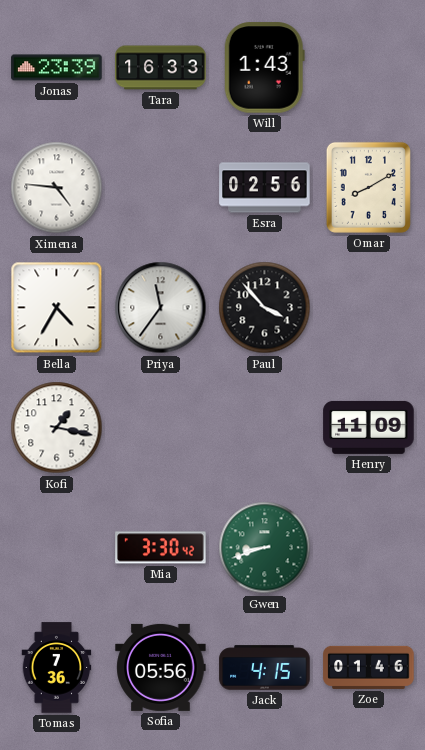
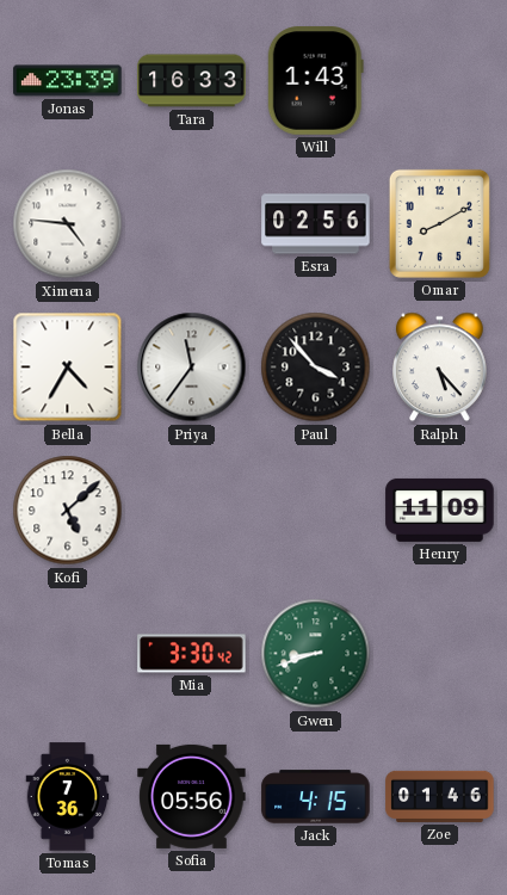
Ralph: none -> 5:23 (440, 368)
Kofi: 1:17 -> 5:08 (68, 511)
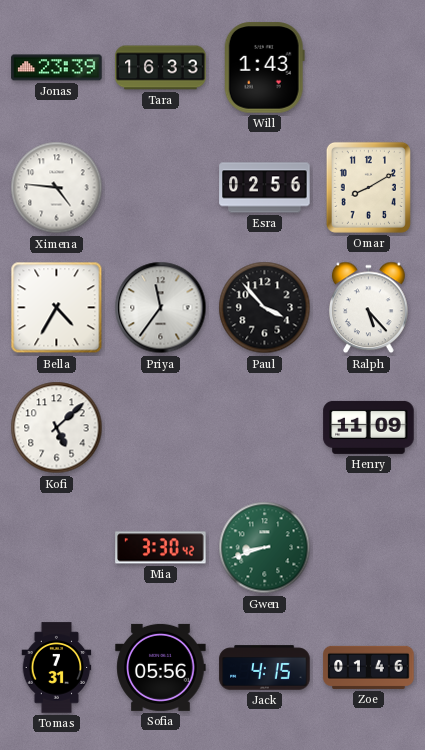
Tomas: 7:36 -> 7:31 (57, 668)
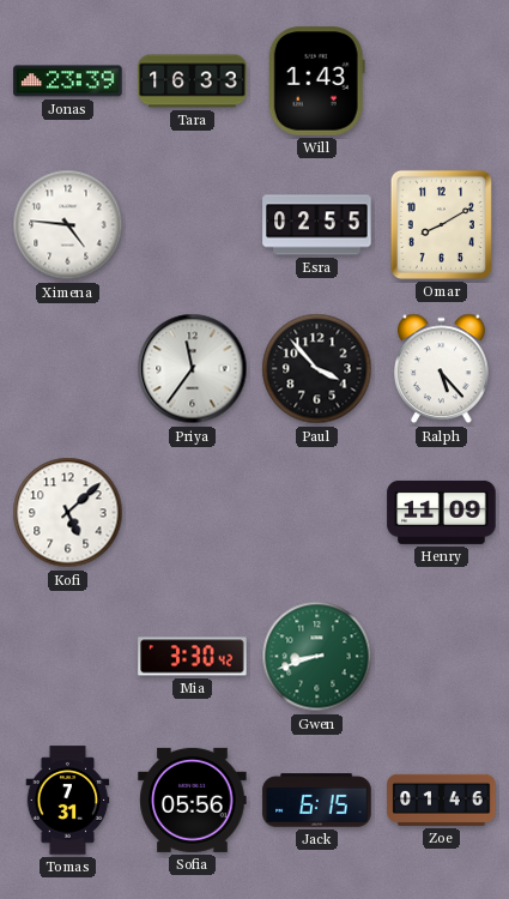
Esra: 02:56 -> 02:55 (317, 225)
Bella: 4:35 -> none (57, 308)
Jack: 4:15 -> 6:15 (317, 801)
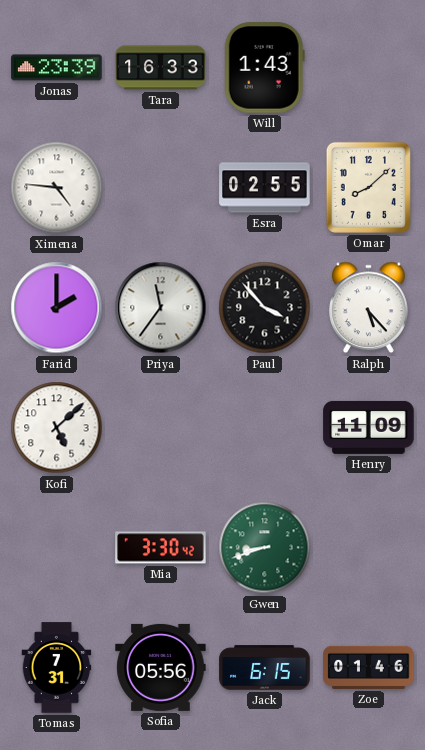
Omar: 8:10 -> 8:08 (368, 187)
Farid: none -> 2:00 (57, 308)
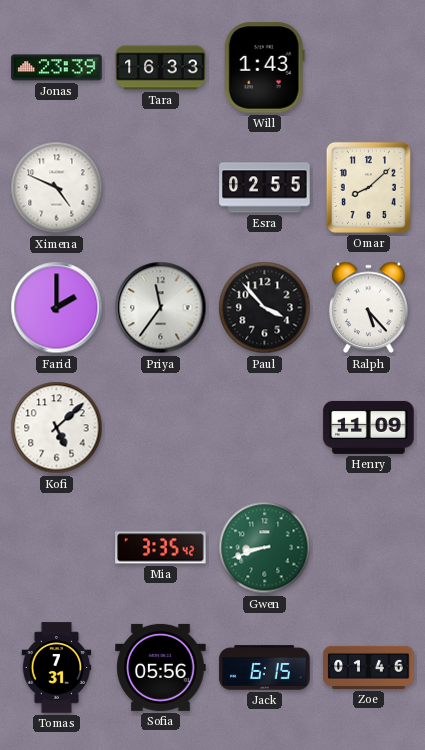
Ximena: 4:46 -> 4:49 (57, 188)
Mia: 3:30 -> 3:35 (161, 548)
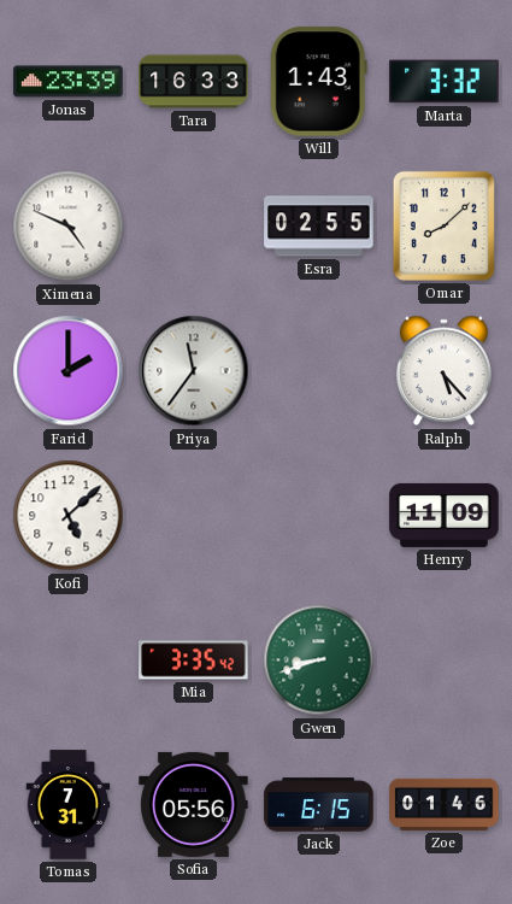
Marta: none -> 3:32 (445, 82)
Paul: 3:53 -> none (265, 308)
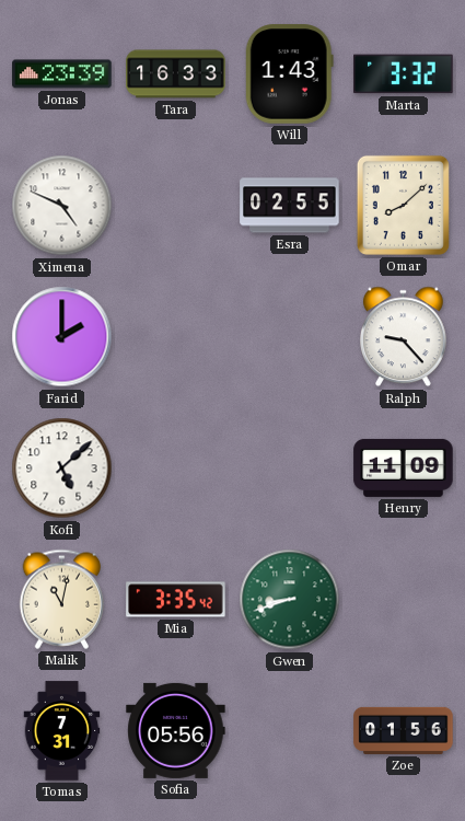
Priya: 11:36 -> none (194, 371)
Ralph: 5:23 -> 9:23 (404, 337)
Malik: none -> 11:02 (62, 599)
Jack: 6:15 -> none (319, 805)
Zoe: 01:46 -> 01:56 (404, 730)
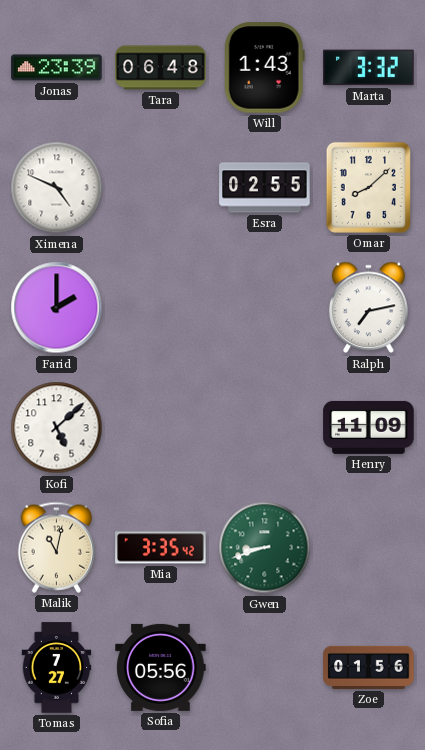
Tara: 16:33 -> 06:48 (161, 68)
Ralph: 9:23 -> 7:13 (369, 308)
Tomas: 7:31 -> 7:27 (57, 668)
